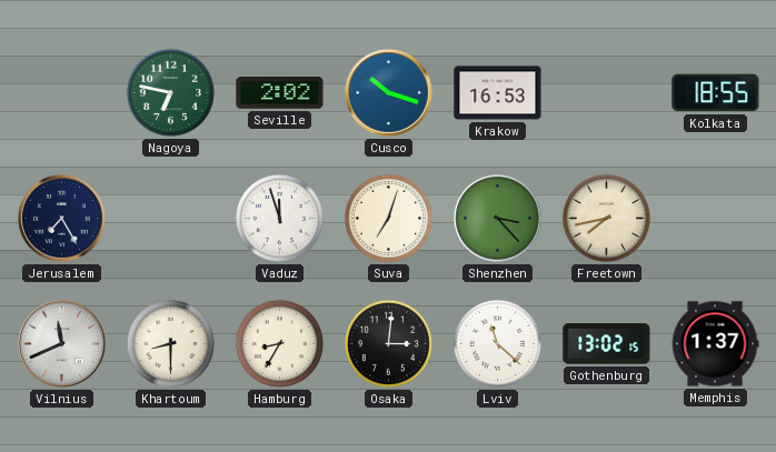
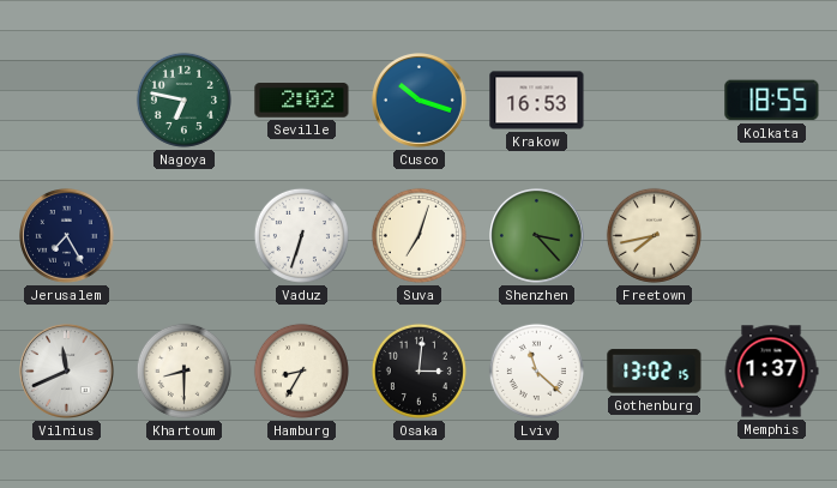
Vaduz: 11:57 -> 6:33 (301, 235)
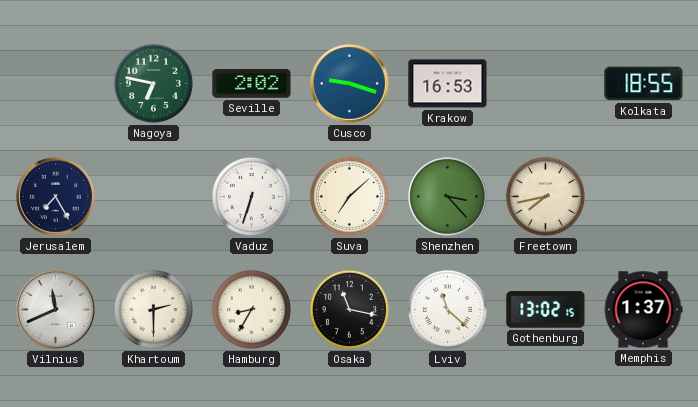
Cusco: 10:18 -> 9:18 (350, 84)
Suva: 7:03 -> 7:08 (349, 196)
Khartoum: 8:30 -> 2:30 (153, 309)
Osaka: 3:01 -> 11:17 (349, 309)
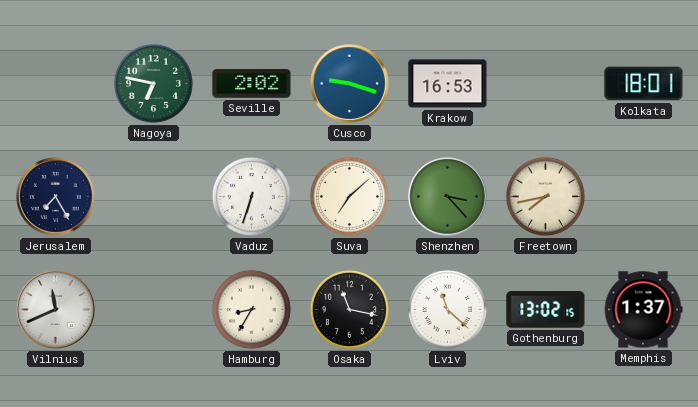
Kolkata: 18:55 -> 18:01 (644, 84)
Khartoum: 2:30 -> none (153, 309)
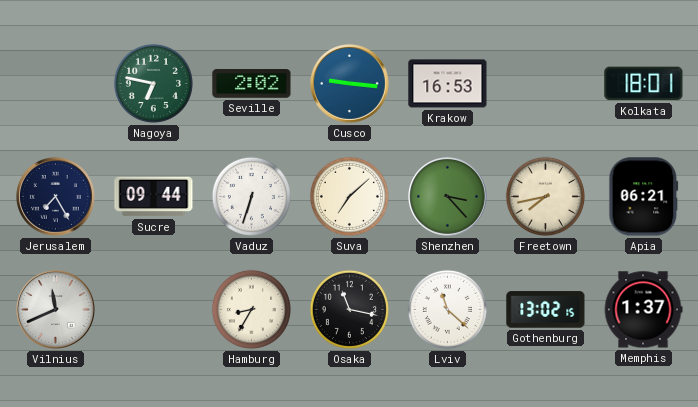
Cusco: 9:18 -> 9:16 (350, 84)
Sucre: none -> 09:44 (154, 197)
Apia: none -> 06:21 (644, 197)
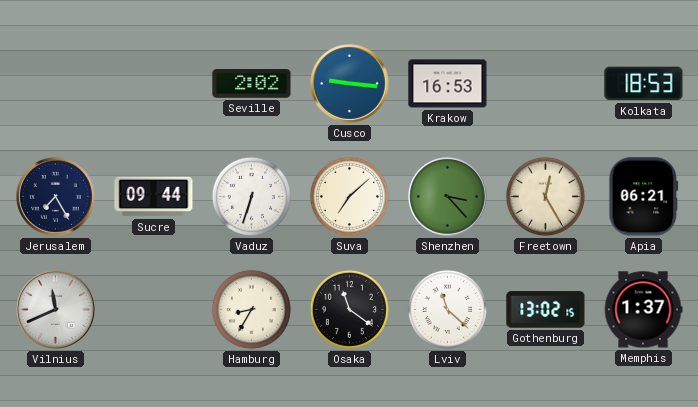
Nagoya: 6:47 -> none (153, 83)
Kolkata: 18:01 -> 18:53 (644, 84)
Freetown: 7:43 -> 12:25 (545, 196)
Osaka: 11:17 -> 11:21 (349, 309)
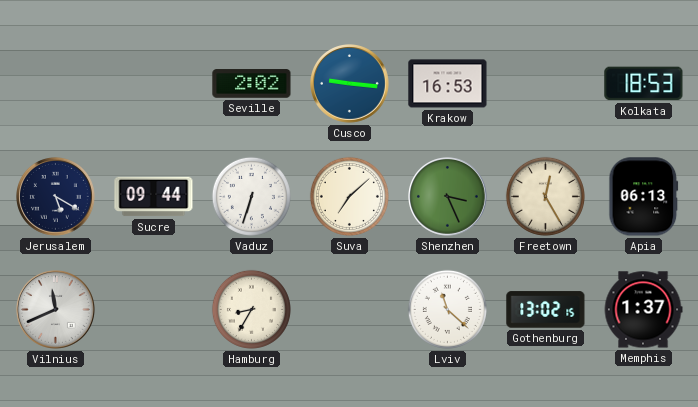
Jerusalem: 7:25 -> 5:20 (56, 197)
Shenzhen: 3:23 -> 3:26 (448, 197)
Apia: 06:21 -> 06:13 (644, 197)
Osaka: 11:21 -> none (349, 309)
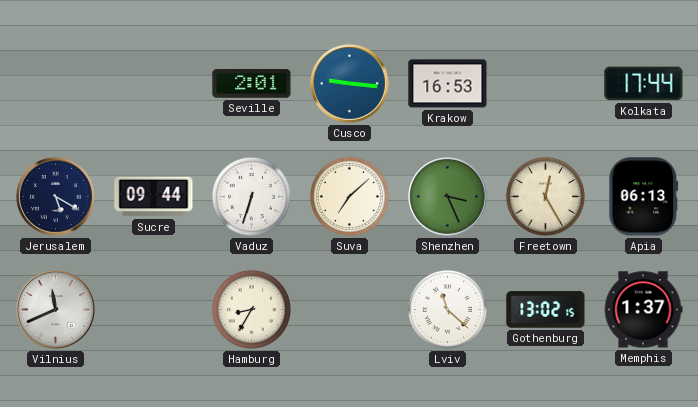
Seville: 2:02 -> 2:01 (252, 84)
Kolkata: 18:53 -> 17:44 (644, 84)
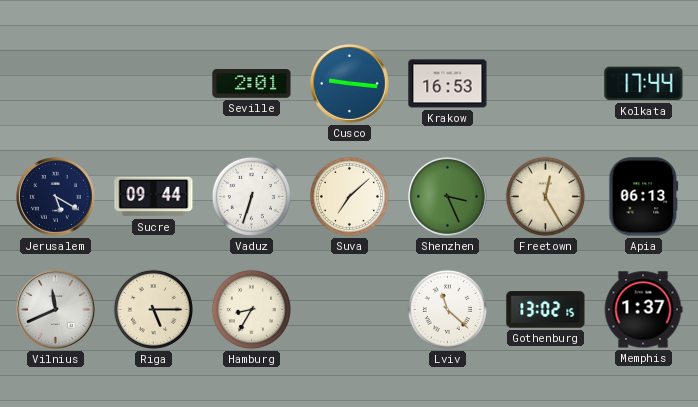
Riga: none -> 5:15 (153, 309)
